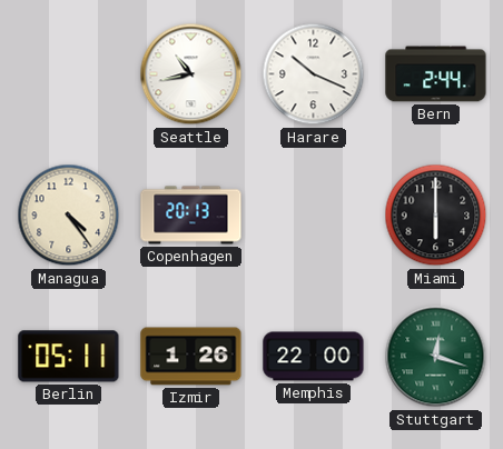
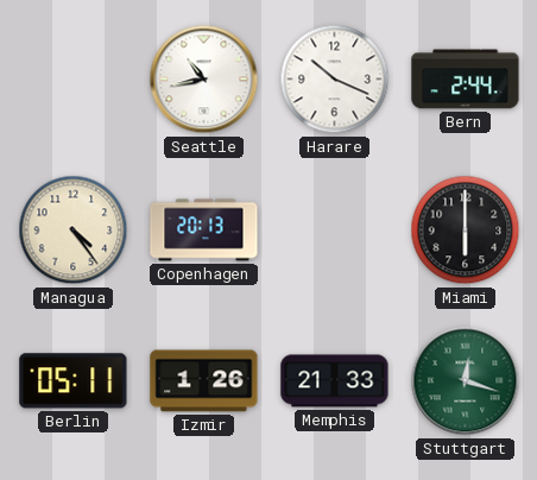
Memphis: 22:00 -> 21:33 (335, 381)
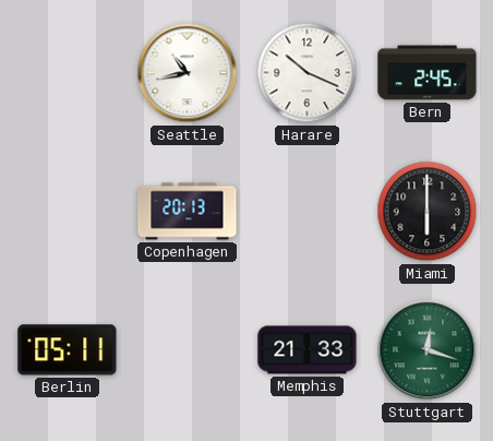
Bern: 2:44 -> 2:45 (428, 73)
Managua: 4:24 -> none (74, 230)
Izmir: 1:26 -> none (204, 381)
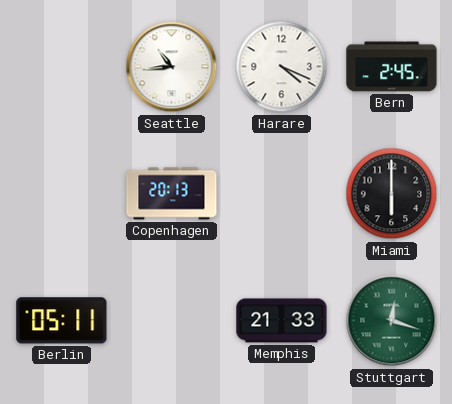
Seattle: 10:43 -> 10:44 (172, 67)
Harare: 10:19 -> 4:19 (282, 67)
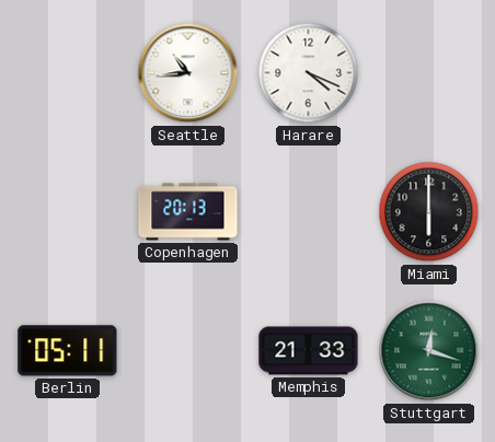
Bern: 2:45 -> none (392, 67)
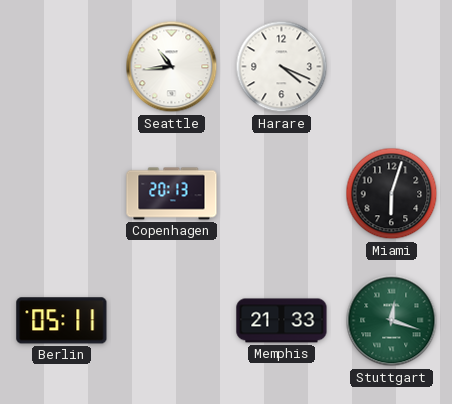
Miami: 6:00 -> 6:03 (392, 194)
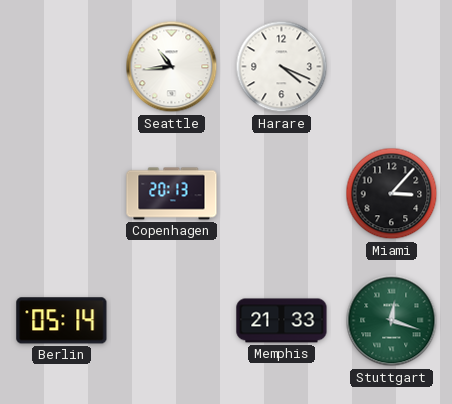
Miami: 6:03 -> 3:07 (392, 194)
Berlin: 05:11 -> 05:14 (62, 321)
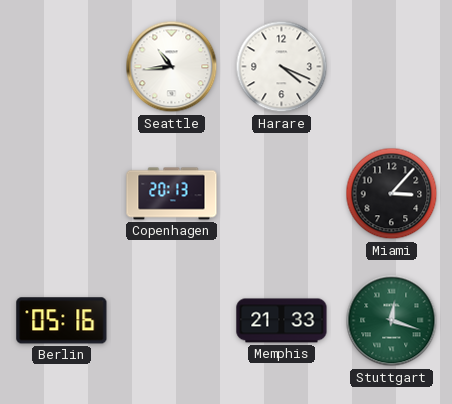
Berlin: 05:14 -> 05:16 (62, 321)
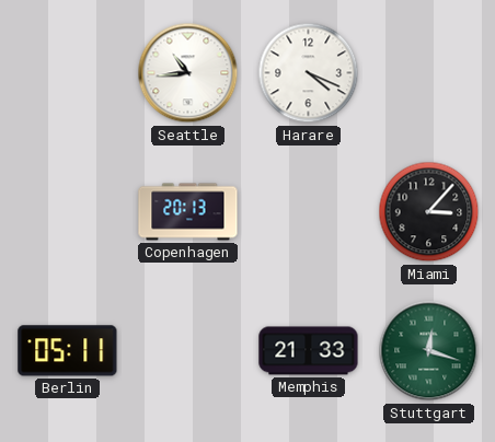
Berlin: 05:16 -> 05:11 (68, 351)
